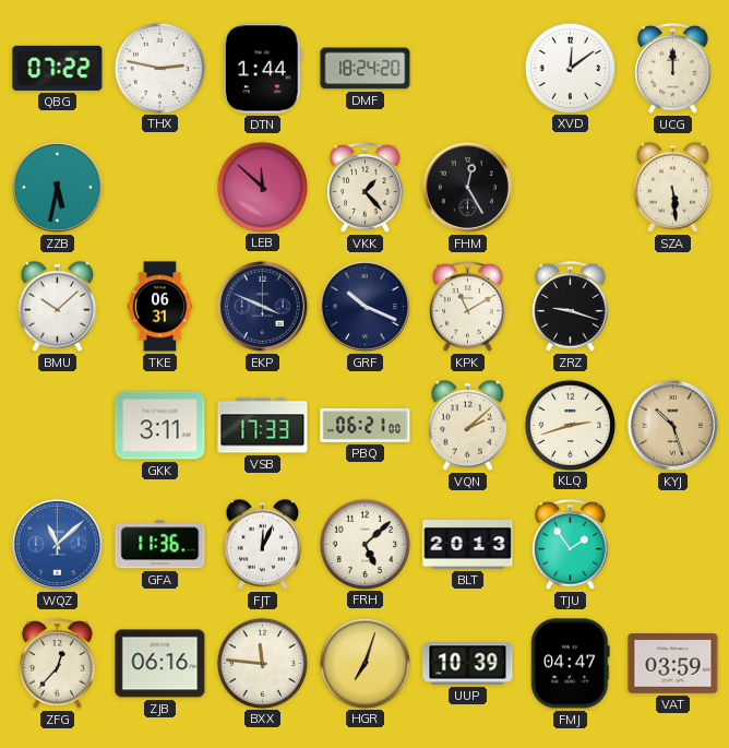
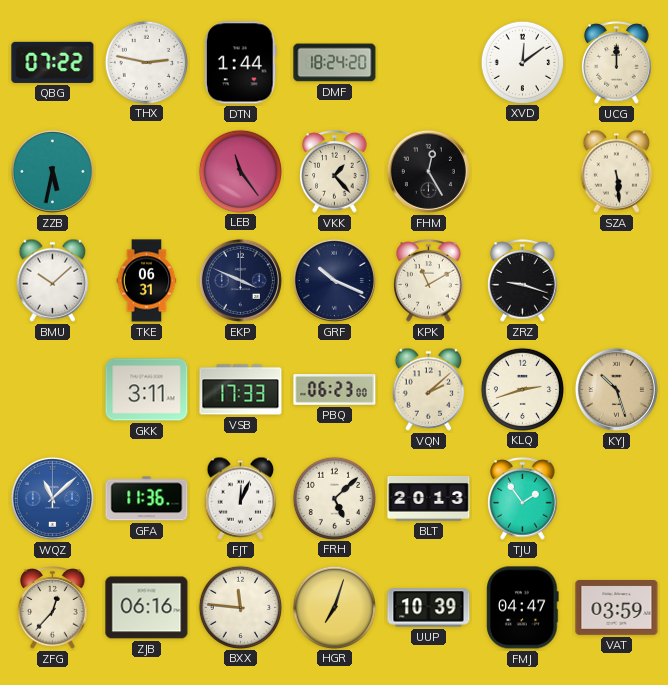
LEB: 11:52 -> 11:24 (240, 171)
PBQ: 06:21 -> 06:23 (335, 390)
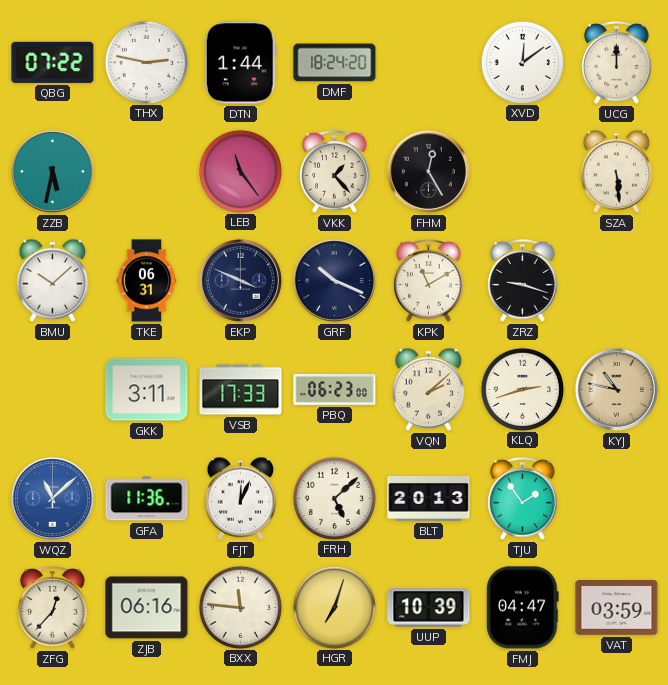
KYJ: 10:27 -> 10:47 (616, 389)
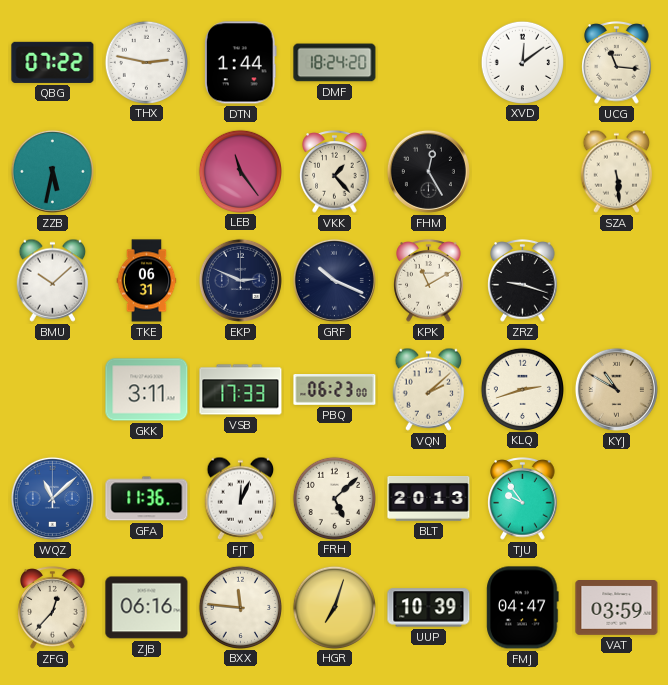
UCG: 12:00 -> 11:16 (617, 63)
EKP: 3:49 -> 2:49 (240, 280)
KYJ: 10:47 -> 10:50 (616, 389)
TJU: 1:54 -> 9:54 (523, 499)
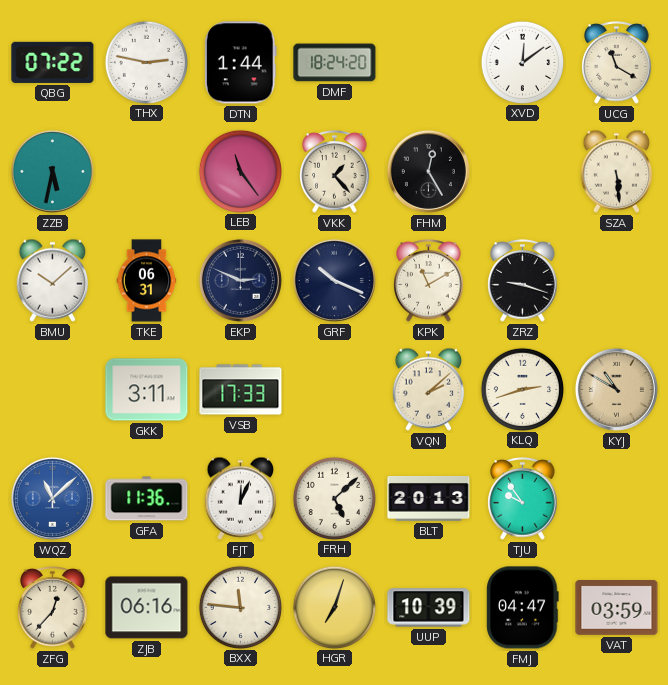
UCG: 11:16 -> 11:20 (617, 63)
PBQ: 06:23 -> none (335, 390)
